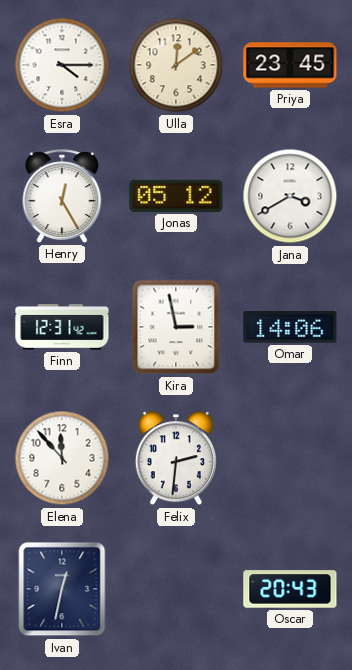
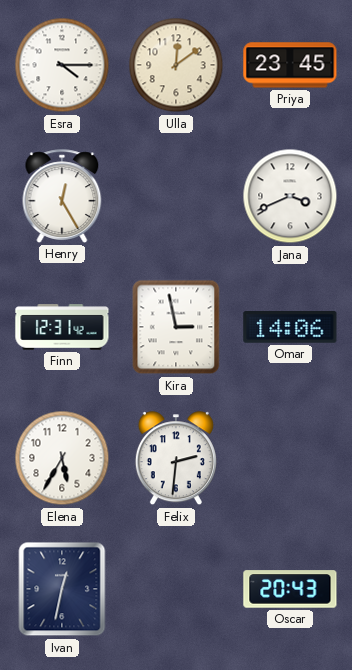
Jonas: 05:12 -> none (176, 196)
Jana: 3:40 -> 3:41 (290, 196)
Elena: 11:53 -> 5:35 (62, 458)
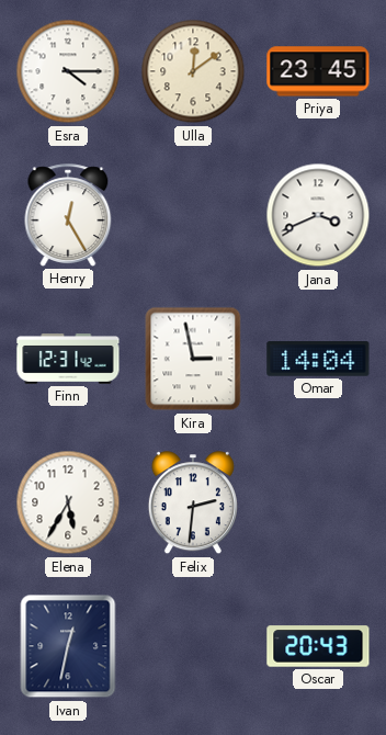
Omar: 14:06 -> 14:04 (318, 360)
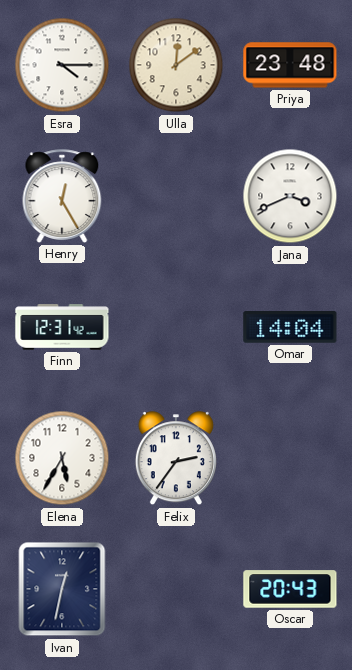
Priya: 23:45 -> 23:48 (290, 65)
Kira: 2:58 -> none (193, 359)
Felix: 2:31 -> 2:36 (176, 459)
